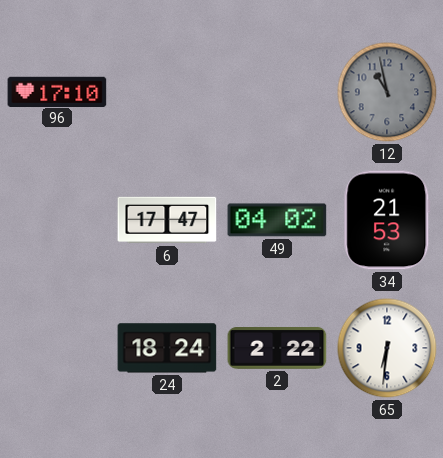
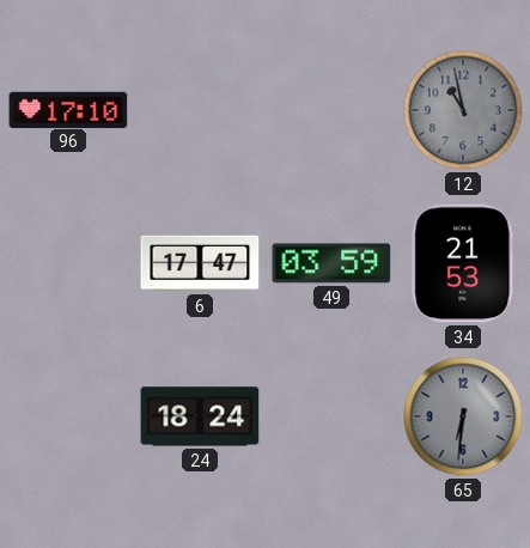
49: 04:02 -> 03:59 (331, 263)
2: 2:22 -> none (277, 349)
65 dial: white -> grey (463, 416)
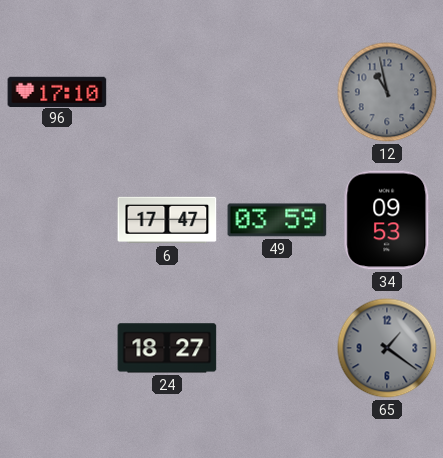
34: 21:53 -> 09:53 (387, 220)
24: 18:24 -> 18:27 (167, 348)
65: 6:31 -> 1:21 (387, 348)
